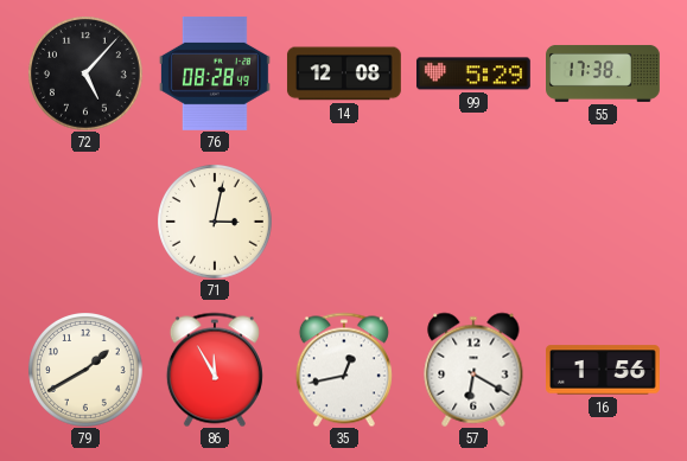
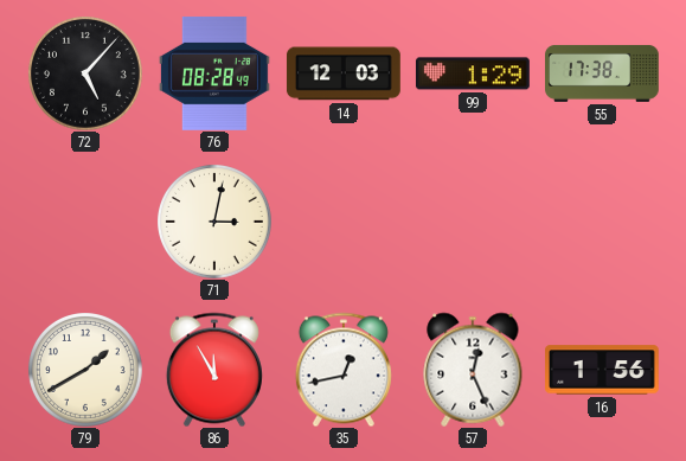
14: 12:08 -> 12:03 (344, 73)
99: 5:29 -> 1:29 (473, 73)
57: 6:20 -> 12:26 (473, 370)
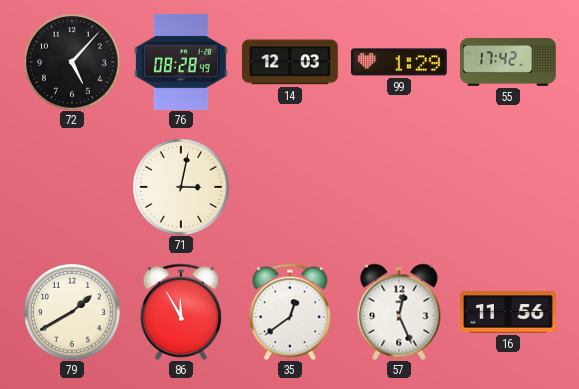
55: 17:38 -> 17:42 (509, 62)
35: 12:43 -> 12:39 (290, 312)
16: 1:56 -> 11:56 (509, 312)
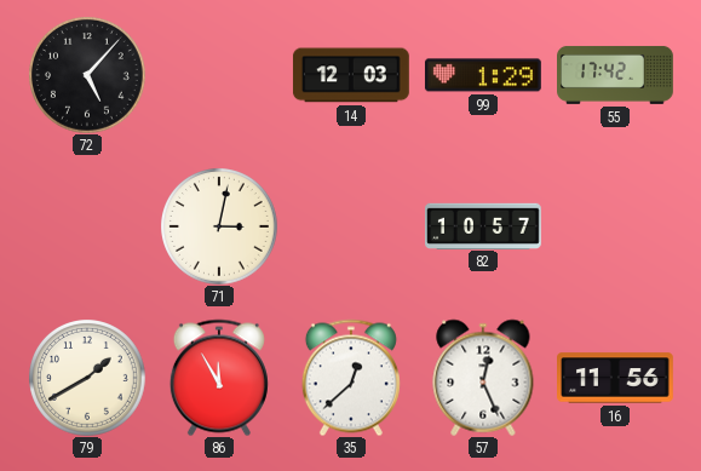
76: 08:28 -> none (181, 62)
82: none -> 10:57 (484, 225)
35: 12:39 -> 12:38 (351, 378)
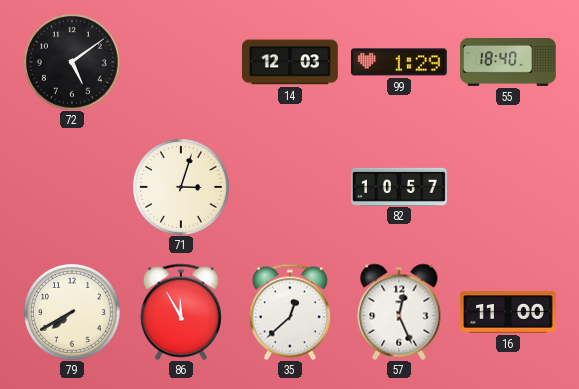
72: 5:07 -> 5:09 (72, 62)
55: 17:42 -> 18:40 (509, 62)
71: 3:02 -> 3:03 (181, 187)
79: 1:40 -> 7:40 (72, 312)
16: 11:56 -> 11:00 (509, 312)
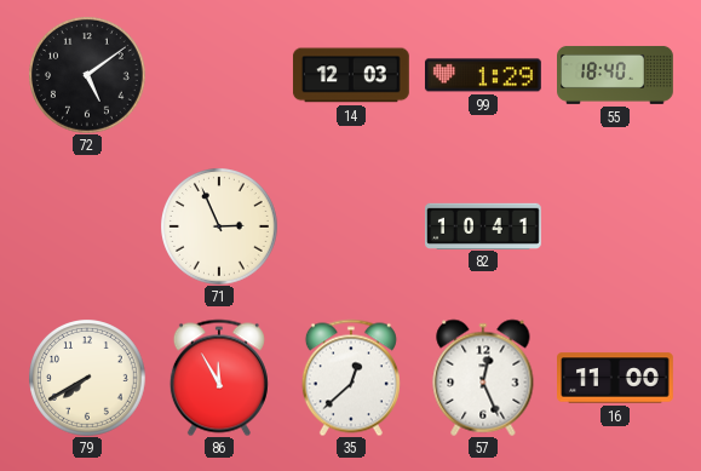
71: 3:03 -> 2:56 (219, 226)
82: 10:57 -> 10:41 (484, 225)
